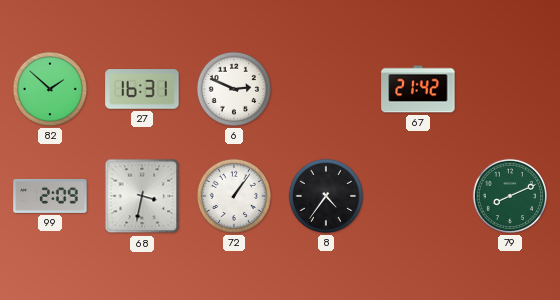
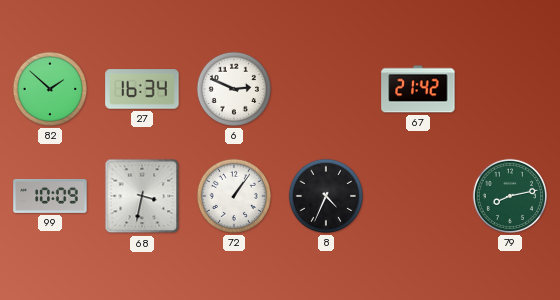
27: 16:31 -> 16:34 (142, 89)
99: 2:09 -> 10:09 (50, 196)
8: 4:36 -> 4:34 (326, 196)
79: 8:11 -> 8:13 (510, 196)
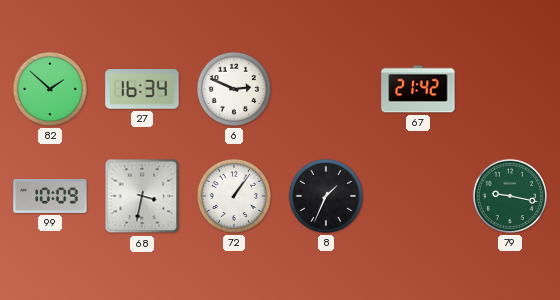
8: 4:34 -> 1:34 (326, 196)
79: 8:13 -> 9:17 (510, 196)
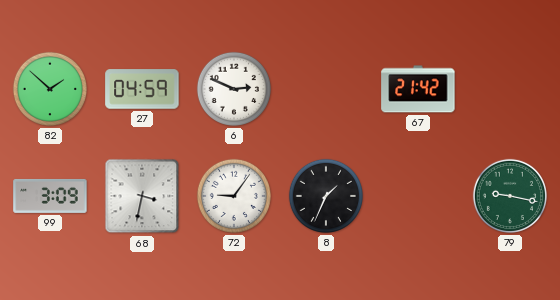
27: 16:34 -> 04:59 (142, 89)
99: 10:09 -> 3:09 (50, 196)
72: 1:06 -> 9:06 (234, 196)
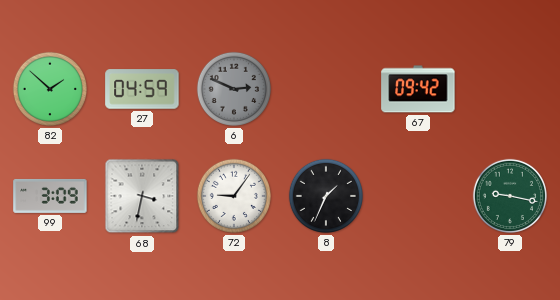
6 dial: white -> grey (234, 89)
67: 21:42 -> 09:42 (418, 89)
